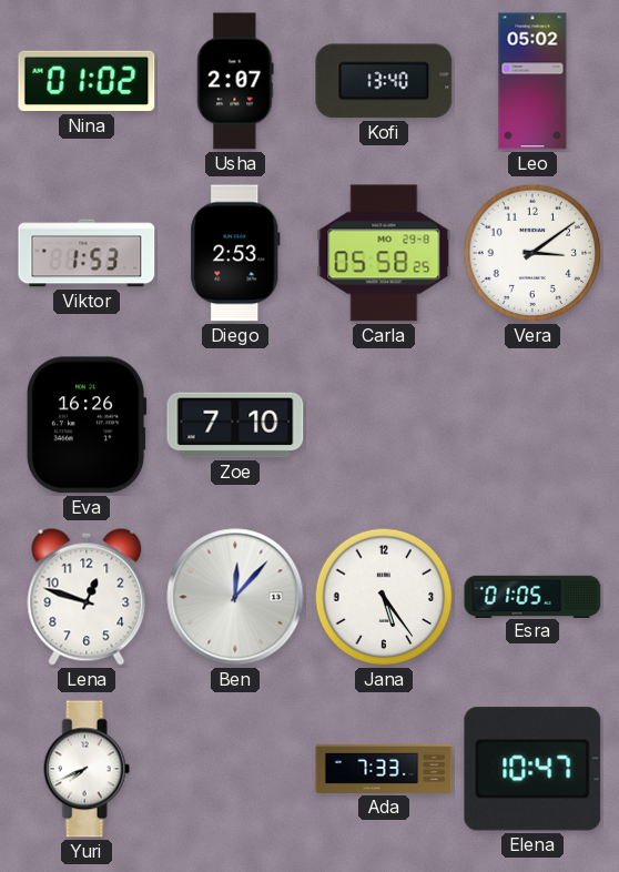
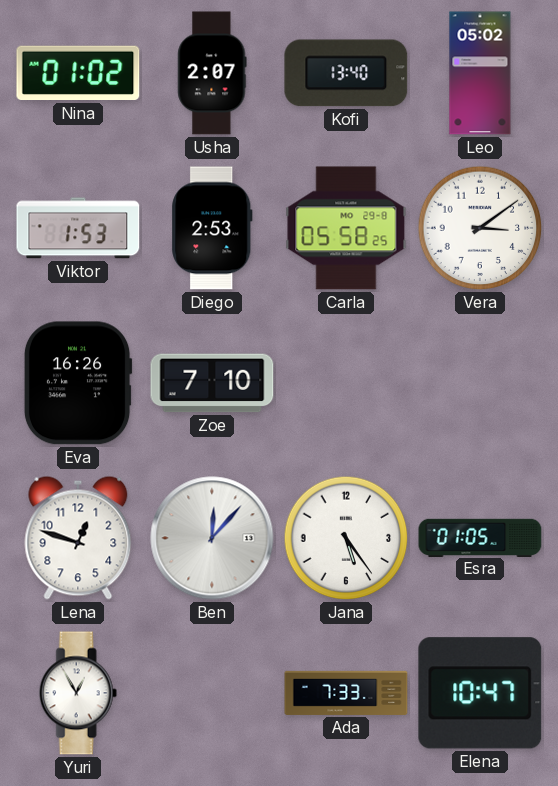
Yuri: 7:41 -> 12:55 (78, 693)
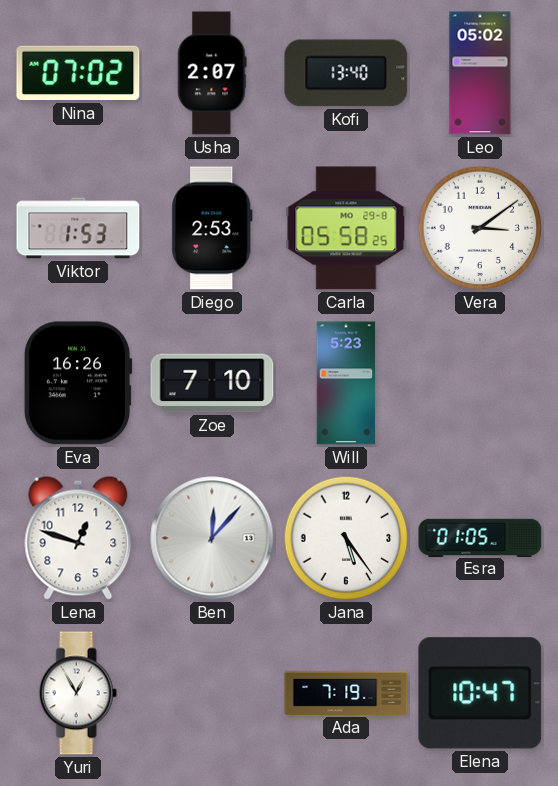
Nina: 01:02 -> 07:02 (78, 73)
Will: none -> 5:23 (346, 383)
Ada: 7:33 -> 7:19 (346, 693)
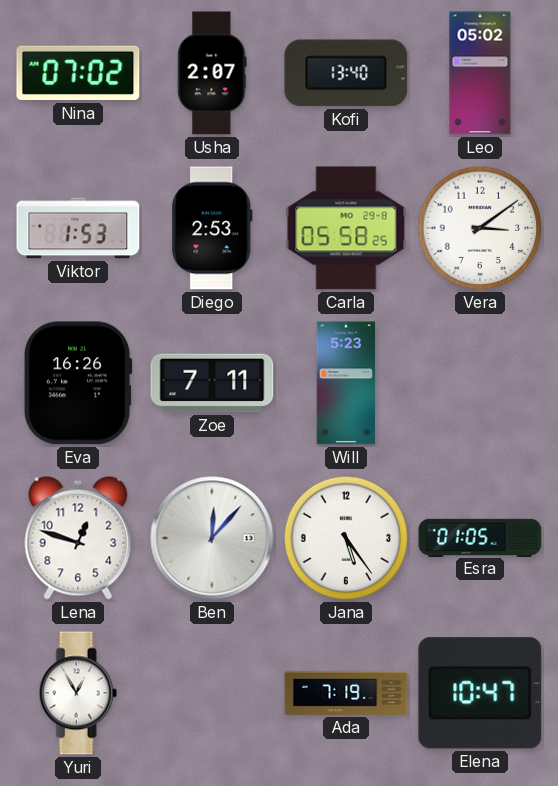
Zoe: 7:10 -> 7:11 (212, 383)
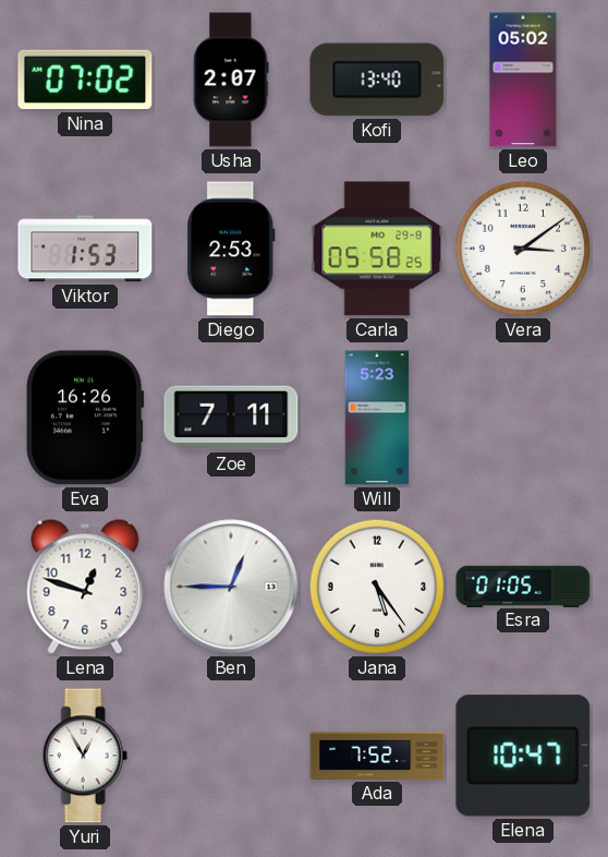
Ben: 12:07 -> 12:45 (231, 587)
Ada: 7:19 -> 7:52 (377, 756)
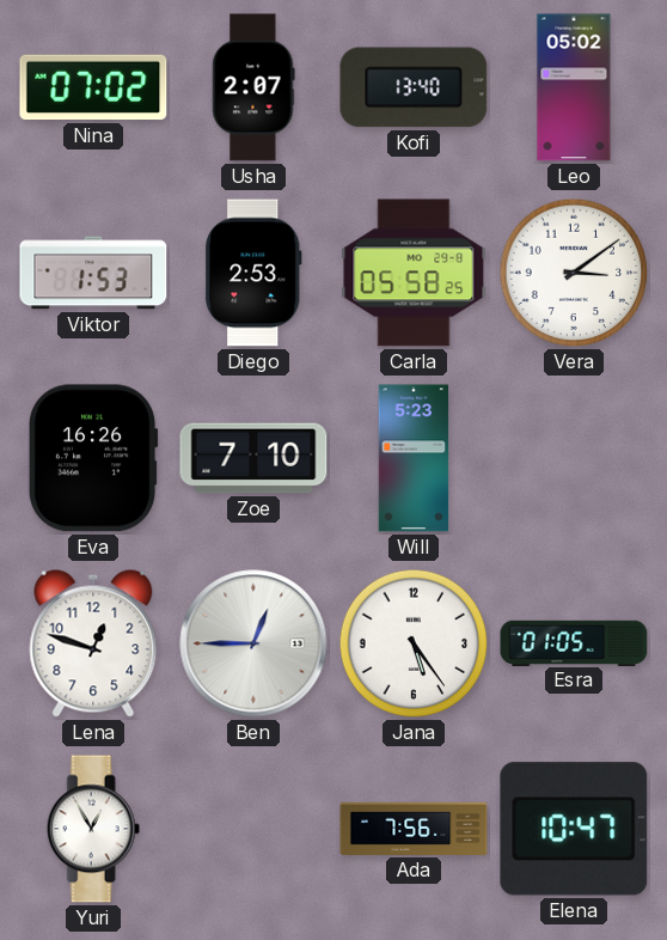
Zoe: 7:11 -> 7:10 (253, 458)
Ada: 7:52 -> 7:56 (414, 829)
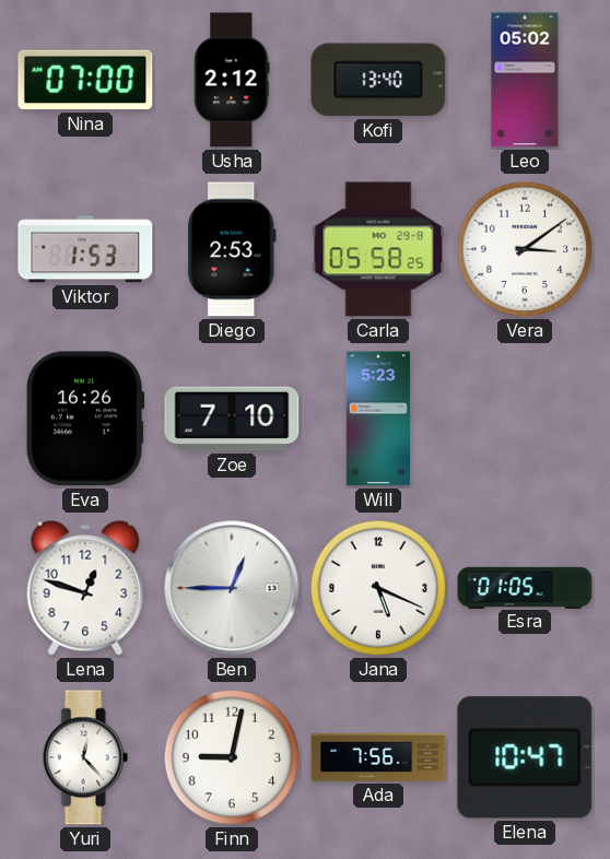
Nina: 07:02 -> 07:00 (85, 80)
Usha: 2:07 -> 2:12 (232, 80)
Jana: 5:24 -> 5:19 (378, 588)
Yuri: 12:55 -> 12:23 (85, 757)
Finn: none -> 9:02 (232, 757)
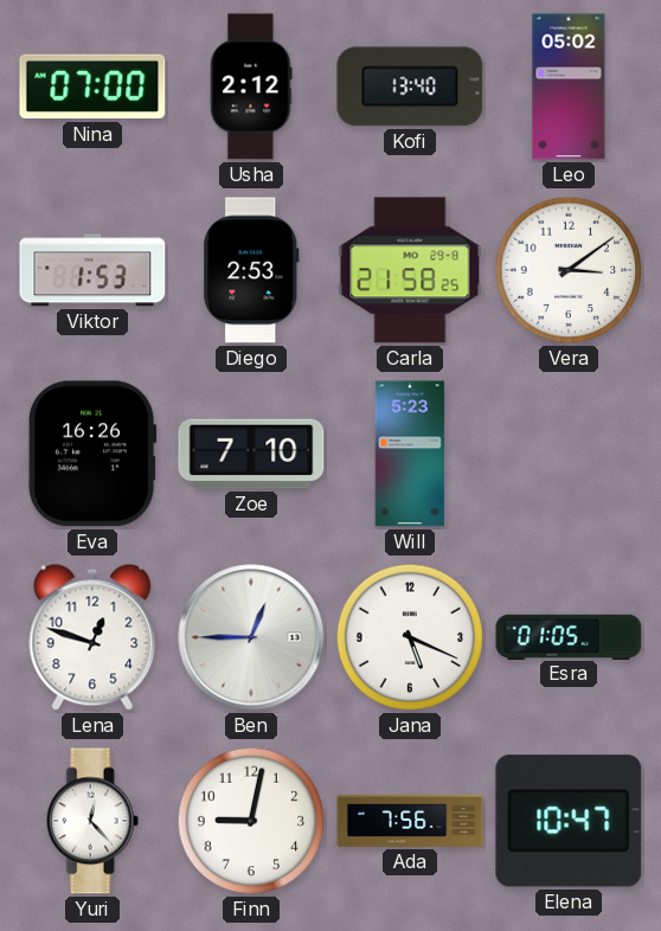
Carla: 05:58 -> 21:58 (410, 270)
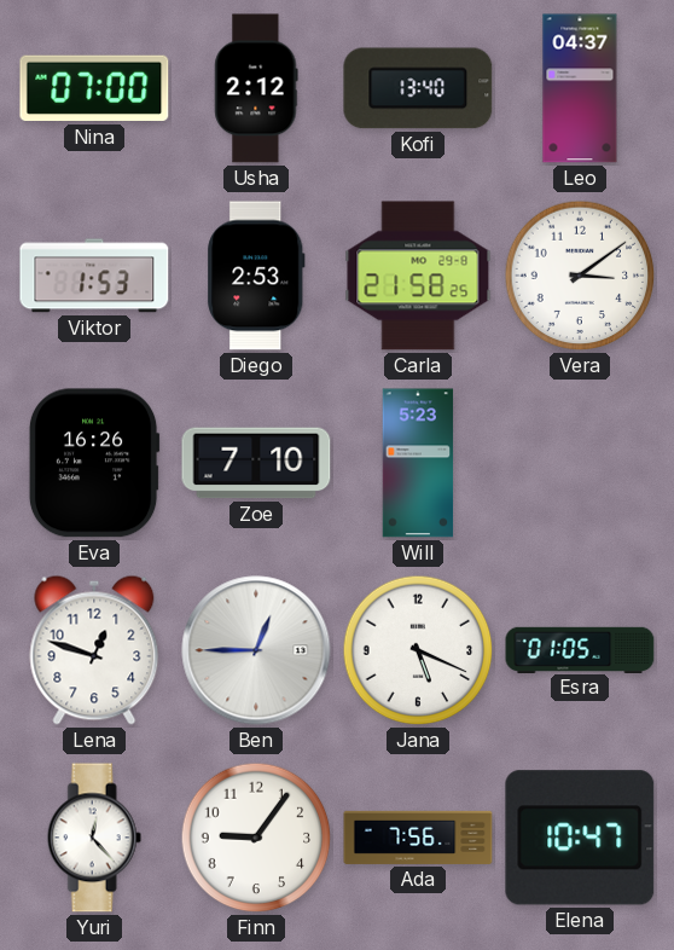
Leo: 05:02 -> 04:37 (580, 88)
Finn: 9:02 -> 9:06 (256, 838)
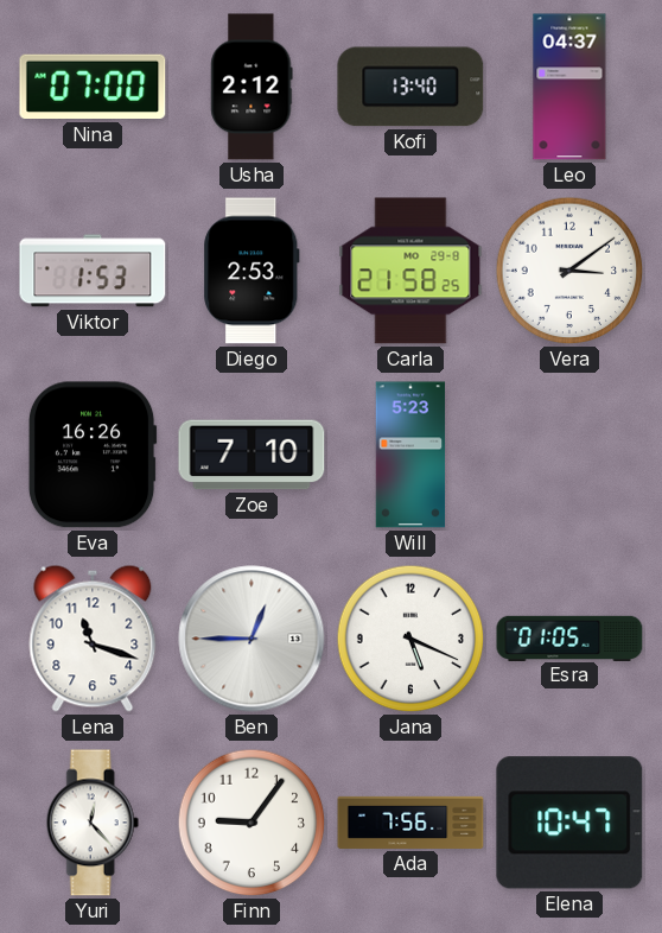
Lena: 12:48 -> 11:18 (93, 639)
